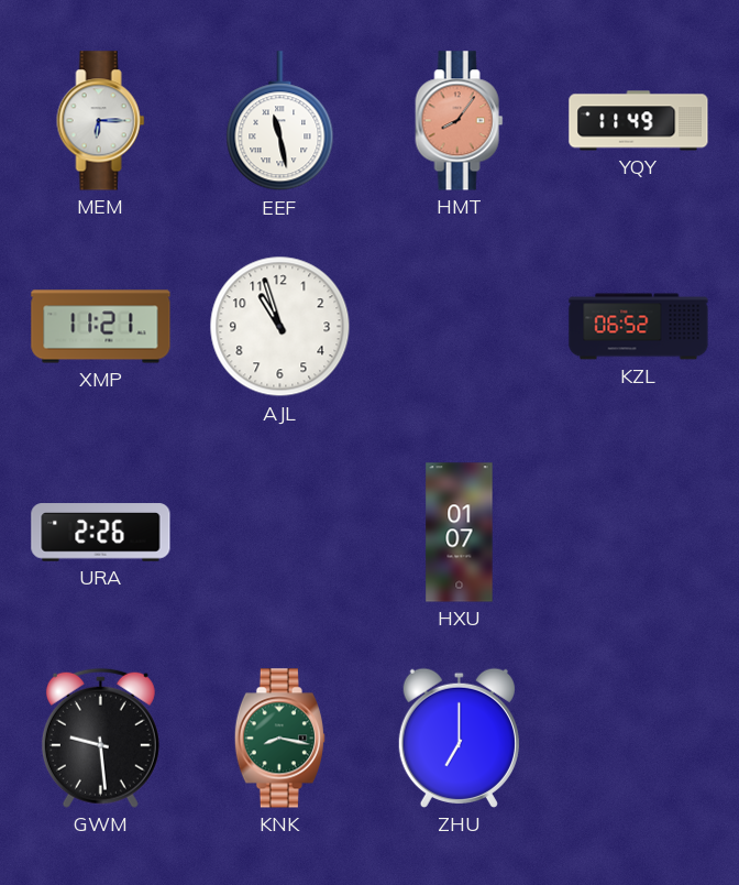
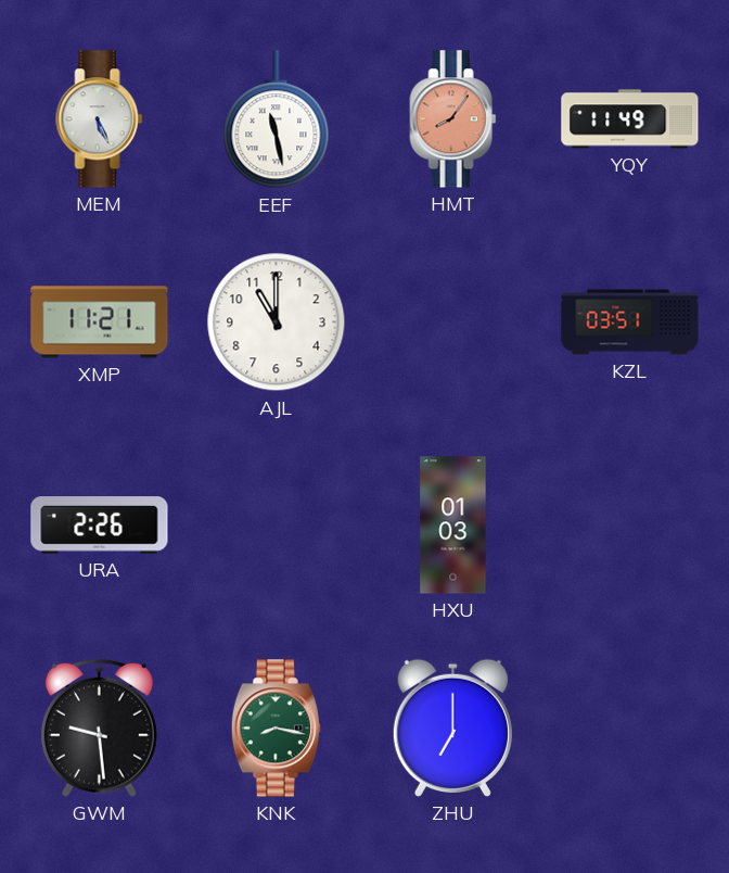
MEM: 6:15 -> 5:26 (100, 119)
AJL: 10:57 -> 11:00 (277, 322)
KZL: 06:52 -> 03:51 (630, 322)
HXU: 01:07 -> 01:03 (453, 526)
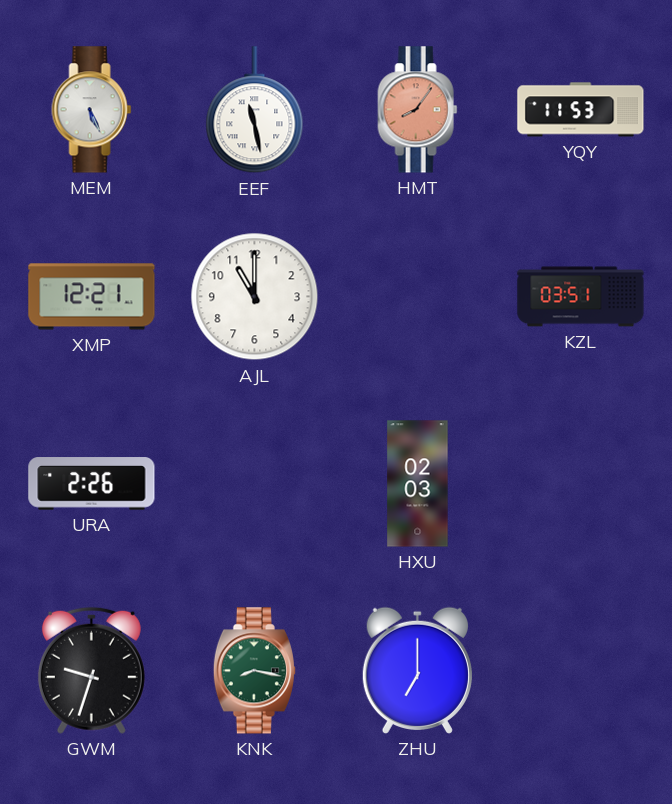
YQY: 11:49 -> 11:53 (581, 110)
XMP: 11:21 -> 12:21 (92, 297)
HXU: 01:03 -> 02:03 (418, 484)
GWM: 9:29 -> 9:33 (91, 670)
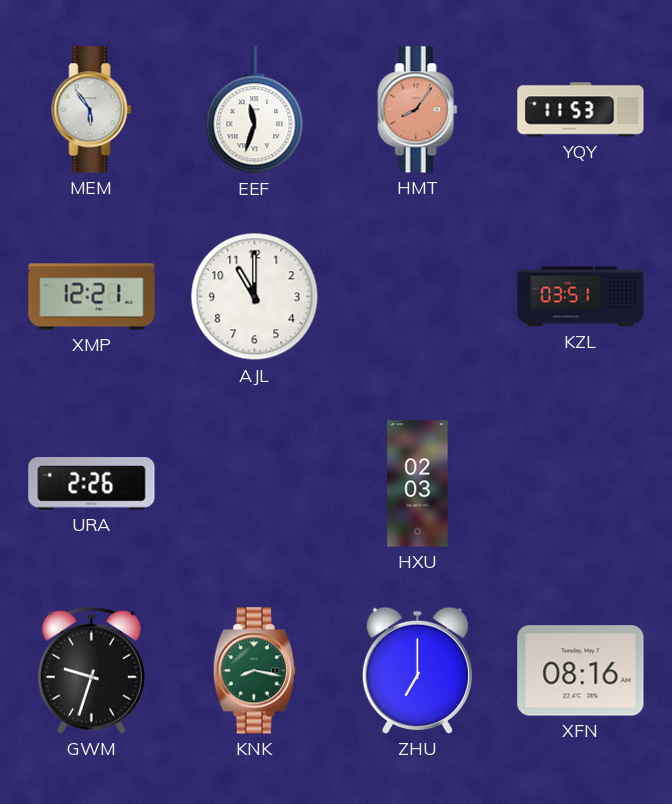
MEM: 5:26 -> 5:54 (92, 110)
EEF: 11:28 -> 11:33 (255, 110)
XFN: none -> 08:16 (581, 671)
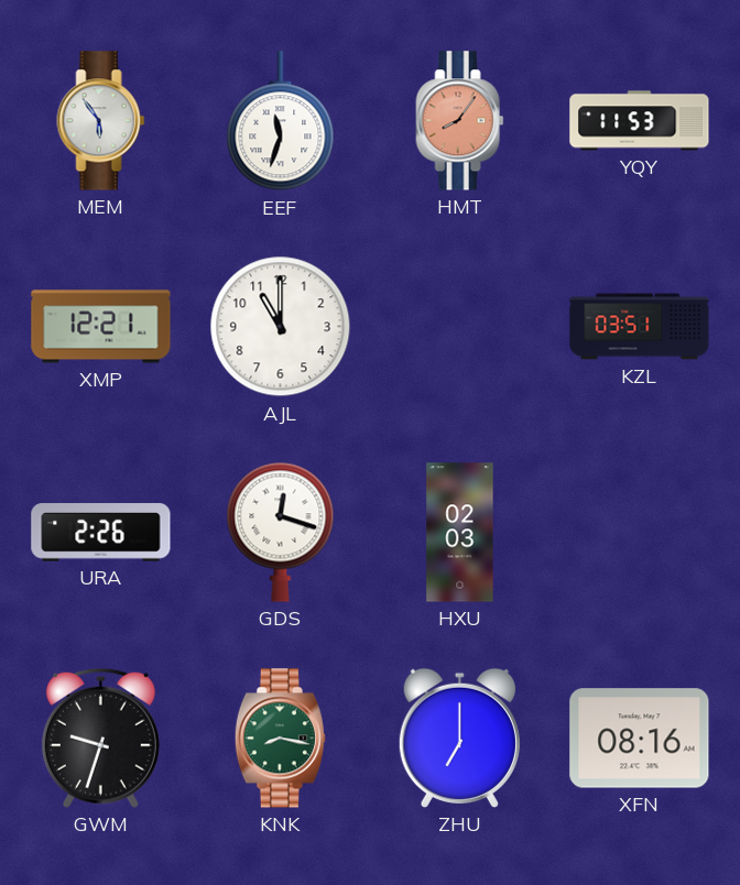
GDS: none -> 12:18 (281, 532)
